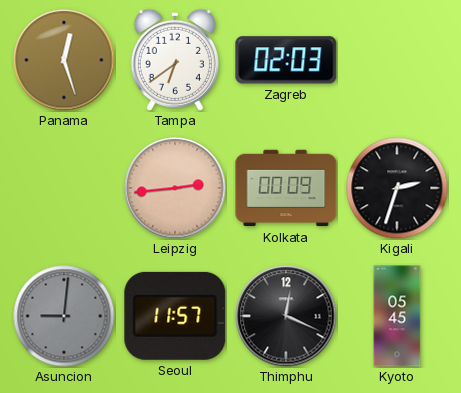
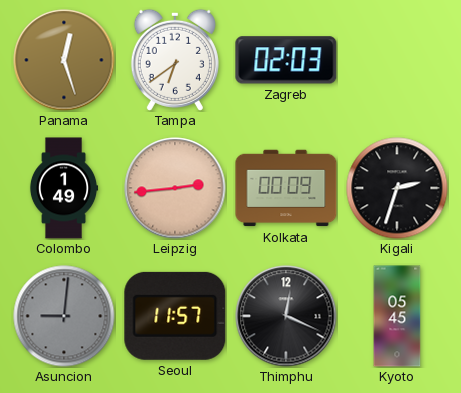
Colombo: none -> 1:49 (64, 188)
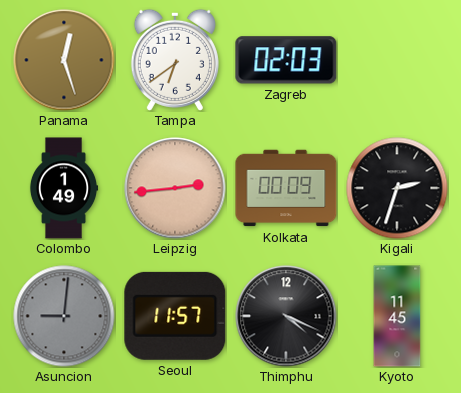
Thimphu: 12:19 -> 4:19 (286, 316)
Kyoto: 05:45 -> 11:45 (397, 316)
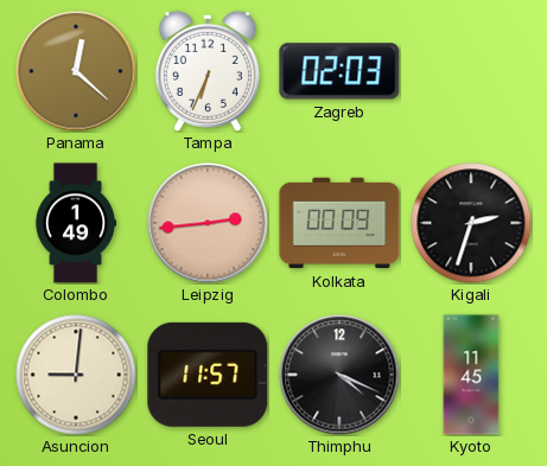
Panama: 12:27 -> 12:22 (76, 71)
Tampa: 6:39 -> 6:34 (208, 71)
Asuncion dial: grey -> cream (76, 375)
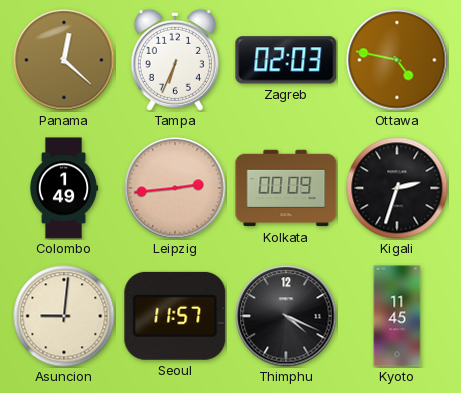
Ottawa: none -> 4:47 (397, 60)
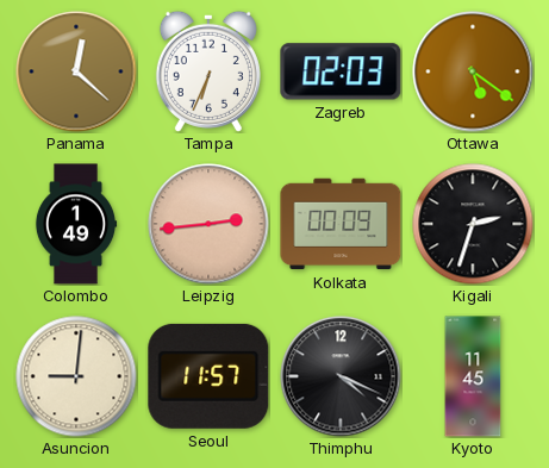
Ottawa: 4:47 -> 5:21 (473, 71)
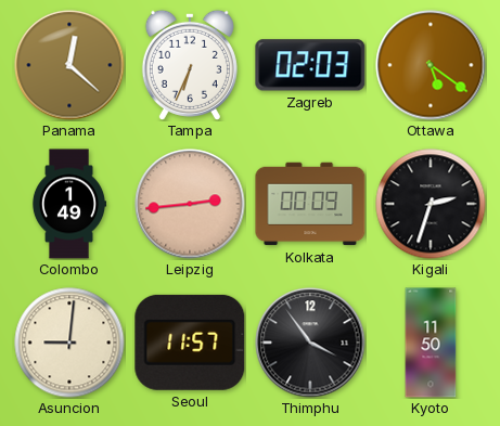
Thimphu: 4:19 -> 3:54 (310, 343)
Kyoto: 11:45 -> 11:50 (431, 343)
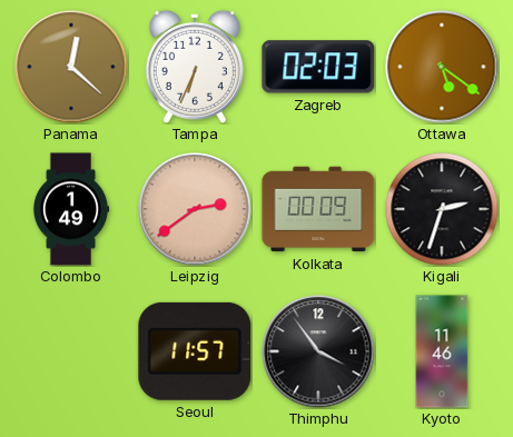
Leipzig: 2:44 -> 2:39 (195, 209)
Asuncion: 9:01 -> none (69, 343)
Kyoto: 11:50 -> 11:46 (442, 351)
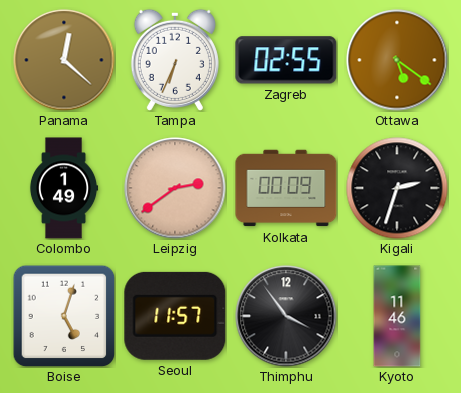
Zagreb: 02:03 -> 02:55 (286, 60)
Boise: none -> 5:03 (64, 316)
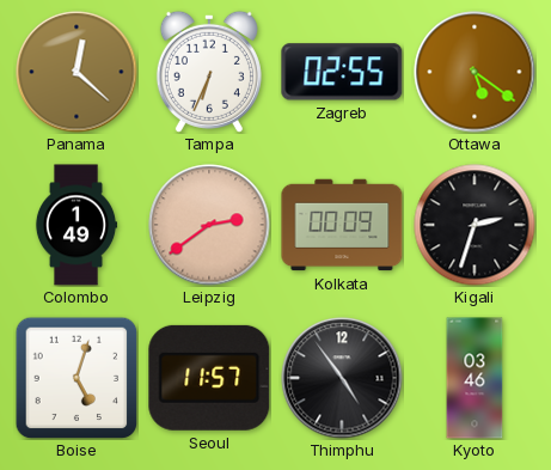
Thimphu: 3:54 -> 4:54 (342, 378)
Kyoto: 11:46 -> 03:46 (475, 378)
